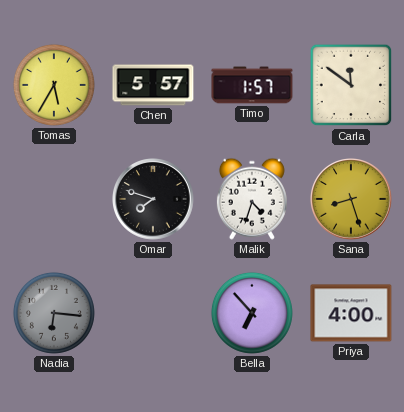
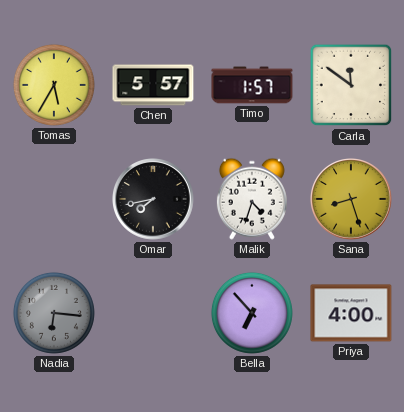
Omar: 7:48 -> 7:43 (154, 200)
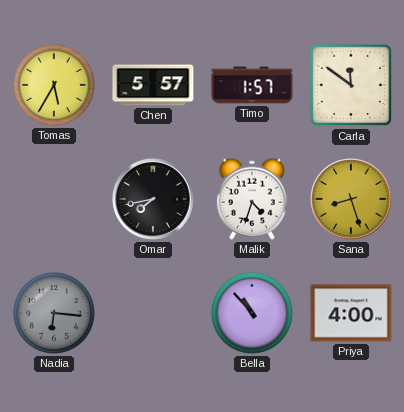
Bella: 6:53 -> 10:53 (252, 313)
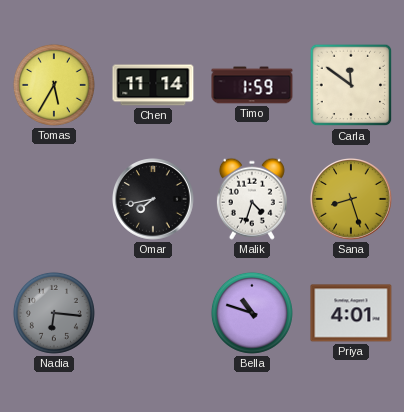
Chen: 5:57 -> 11:14 (153, 85)
Timo: 1:57 -> 1:59 (252, 85)
Bella: 10:53 -> 10:48 (252, 313)
Priya: 4:00 -> 4:01 (351, 313)
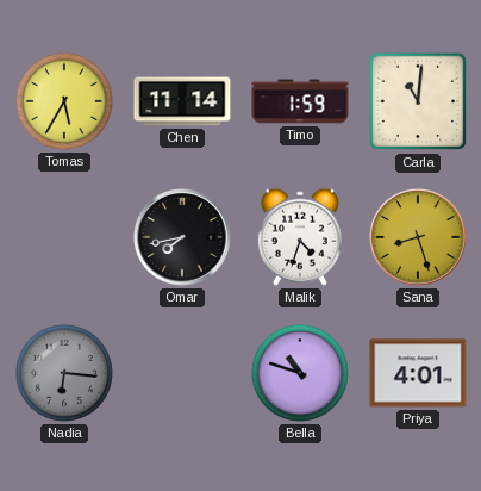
Carla: 11:51 -> 11:01 (418, 101)
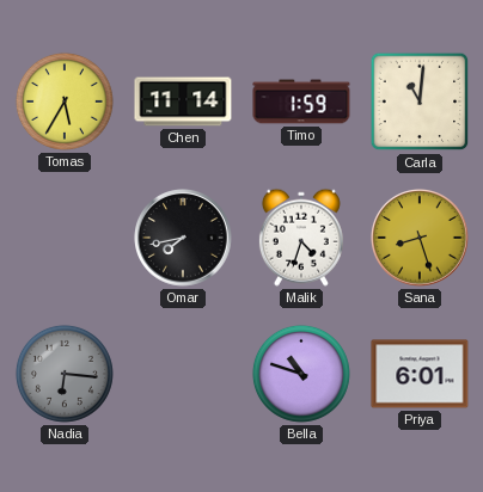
Priya: 4:01 -> 6:01 (420, 374)
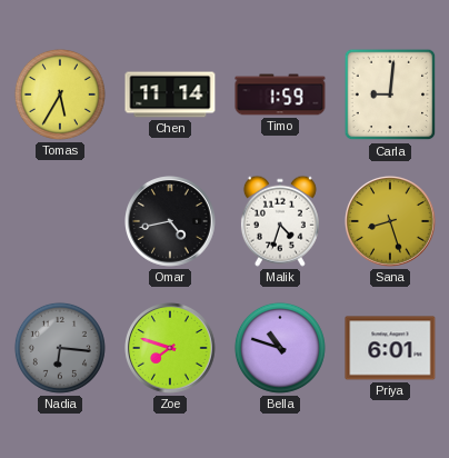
Carla: 11:01 -> 9:01 (390, 94)
Omar: 7:43 -> 4:43 (171, 222)
Zoe: none -> 7:48 (171, 349)
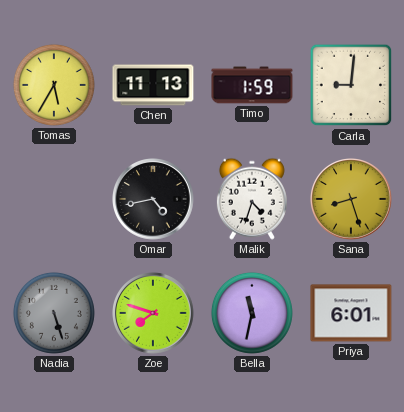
Chen: 11:14 -> 11:13 (153, 85)
Nadia: 6:16 -> 5:27 (54, 313)
Bella: 10:48 -> 11:32 (252, 313)
